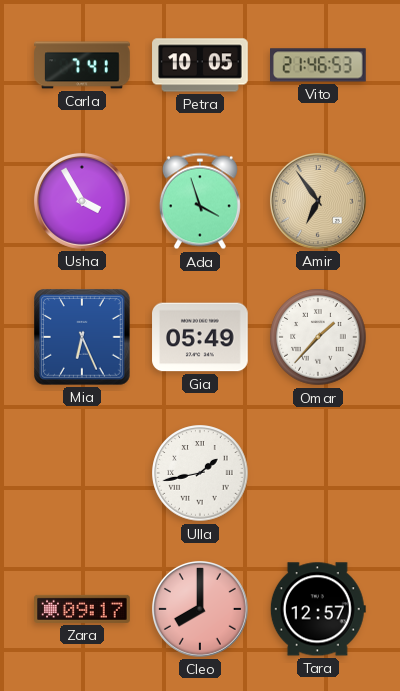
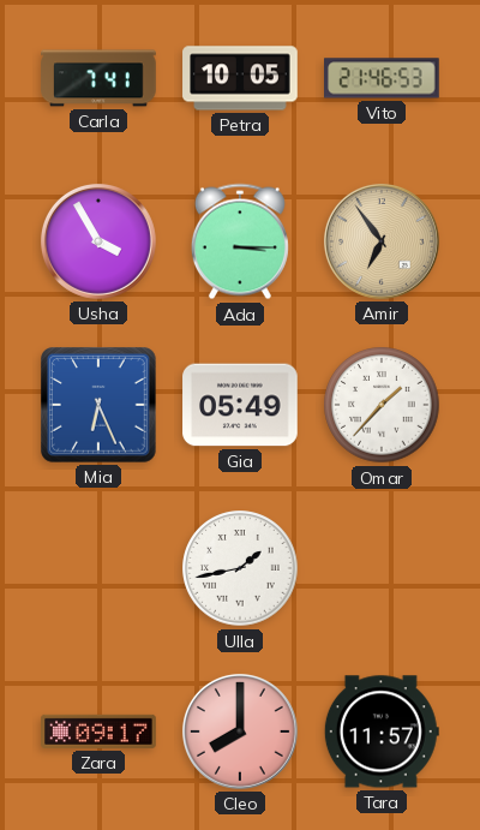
Ada: 3:57 -> 3:15 (240, 241)
Tara: 12:57 -> 11:57 (382, 732)
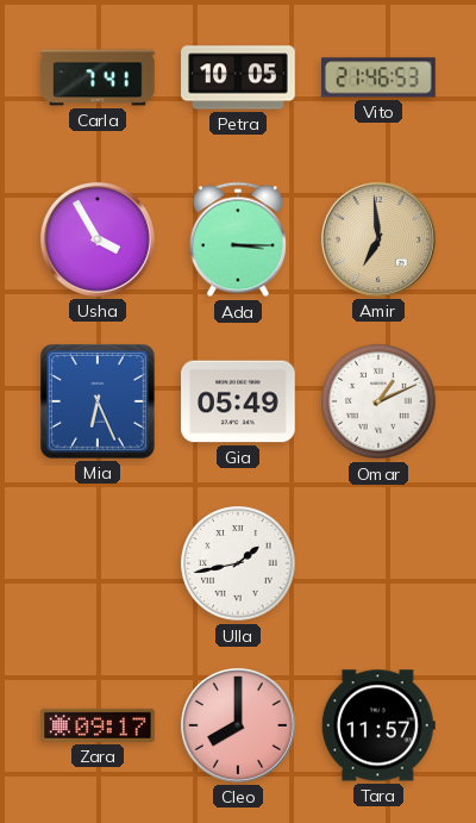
Amir: 6:54 -> 6:59 (378, 239)
Omar: 1:37 -> 1:11 (378, 401)
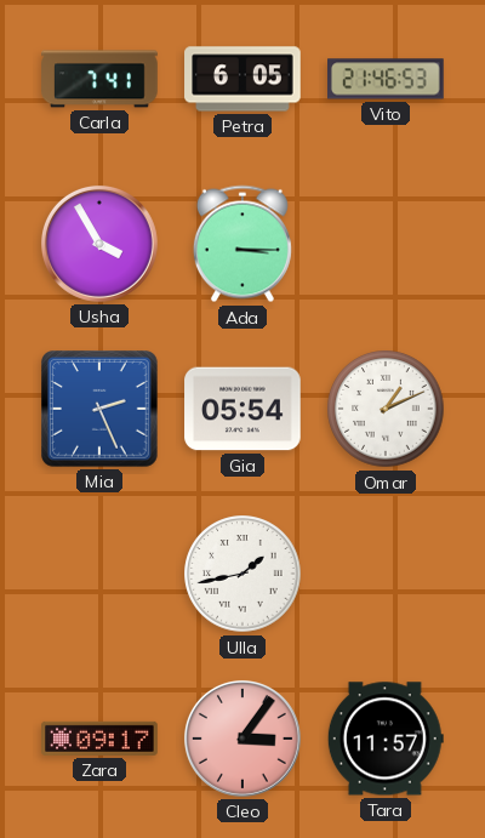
Petra: 10:05 -> 6:05 (242, 79)
Amir: 6:59 -> none (378, 239)
Mia: 6:26 -> 2:26 (101, 410)
Gia: 05:49 -> 05:54 (242, 409)
Cleo: 8:00 -> 3:06 (242, 739)
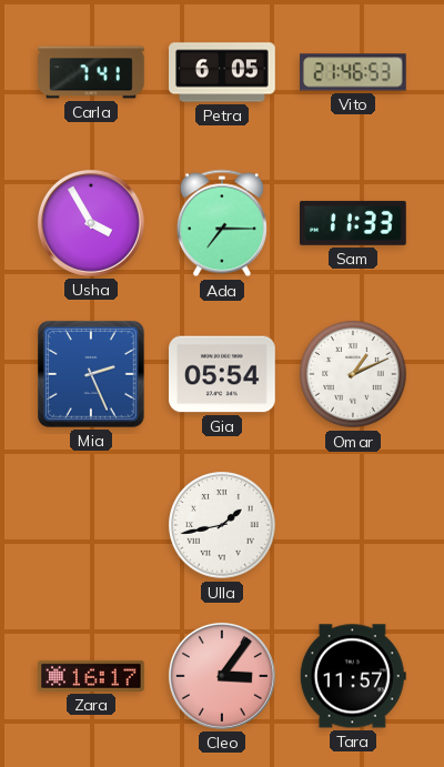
Ada: 3:15 -> 7:15 (222, 223)
Sam: none -> 11:33 (353, 223)
Zara: 09:17 -> 16:17 (91, 676)
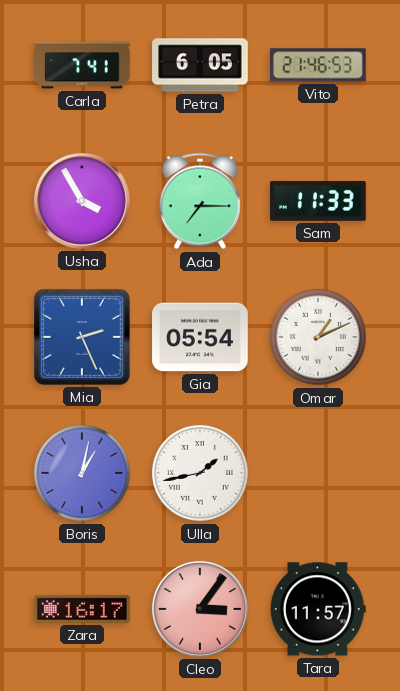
Boris: none -> 1:02 (82, 473)
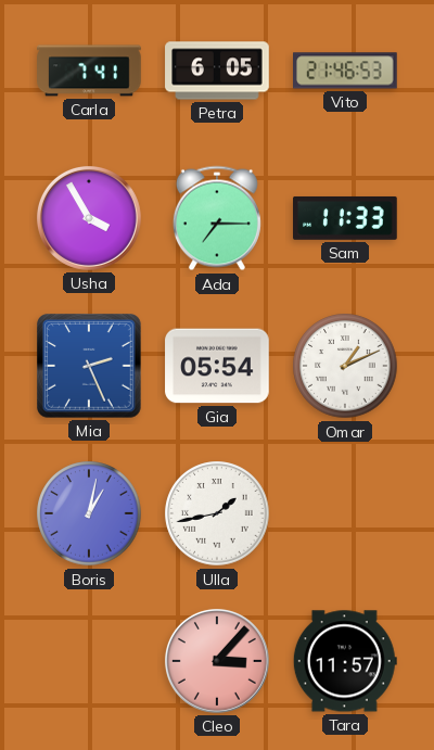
Zara: 16:17 -> none (82, 609)
Cleo: 3:06 -> 3:07 (217, 661)
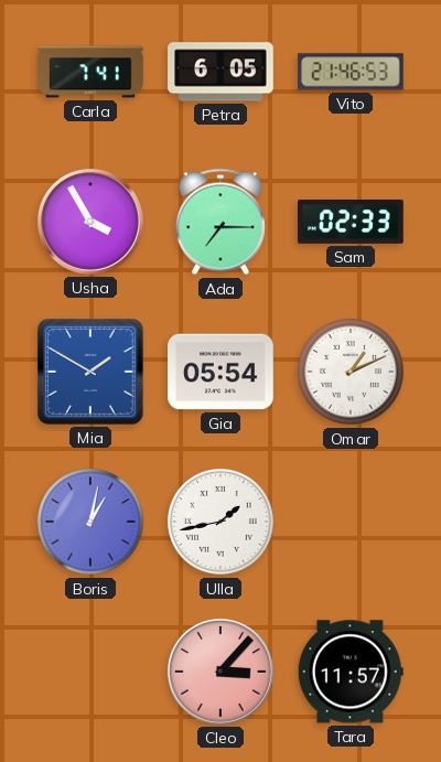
Sam: 11:33 -> 02:33 (351, 222)
Mia: 2:26 -> 1:50 (92, 373)
